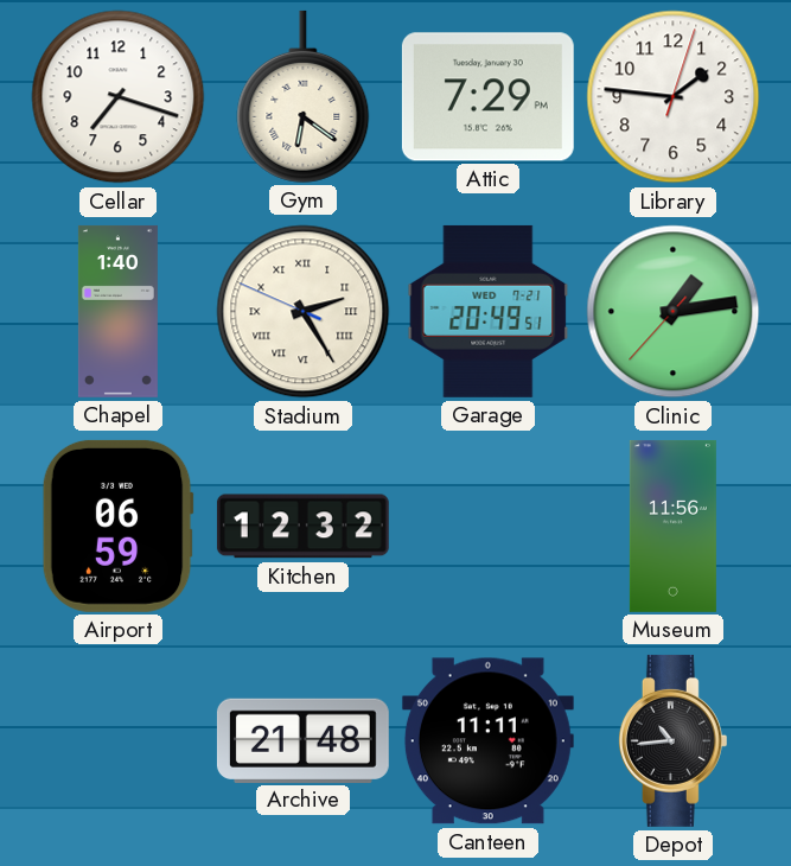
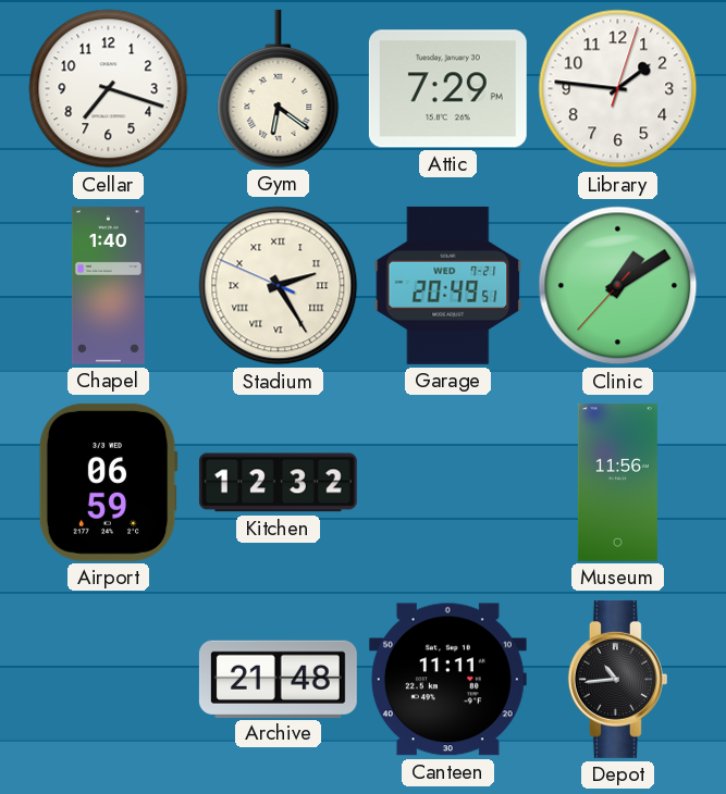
Clinic: 1:13 -> 1:09 (618, 286)
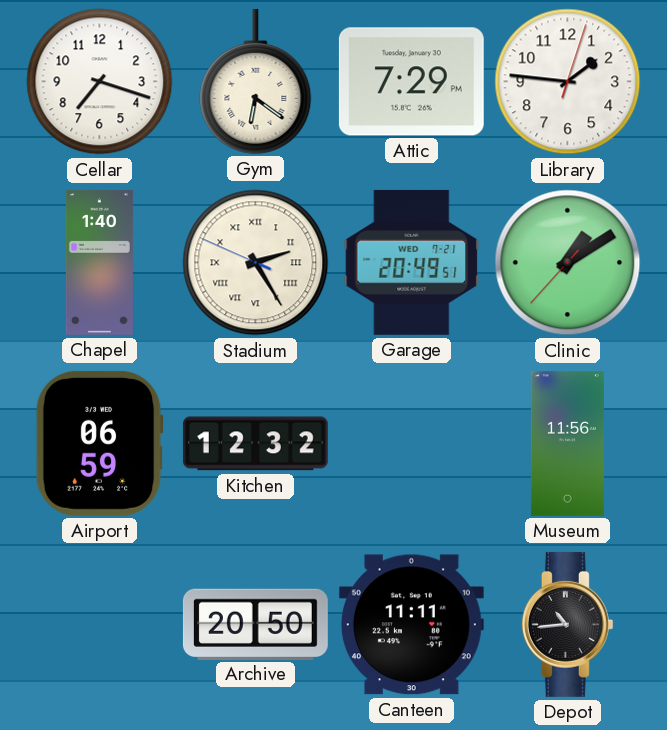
Archive: 21:48 -> 20:50 (255, 624)
